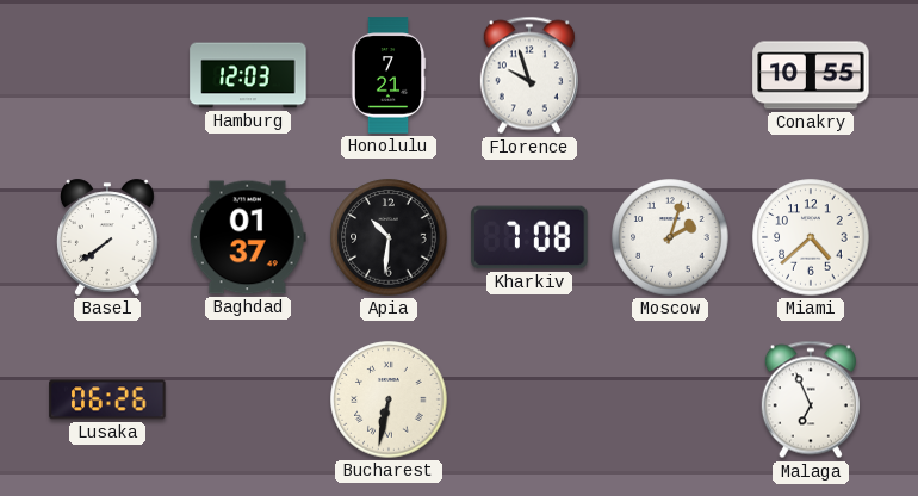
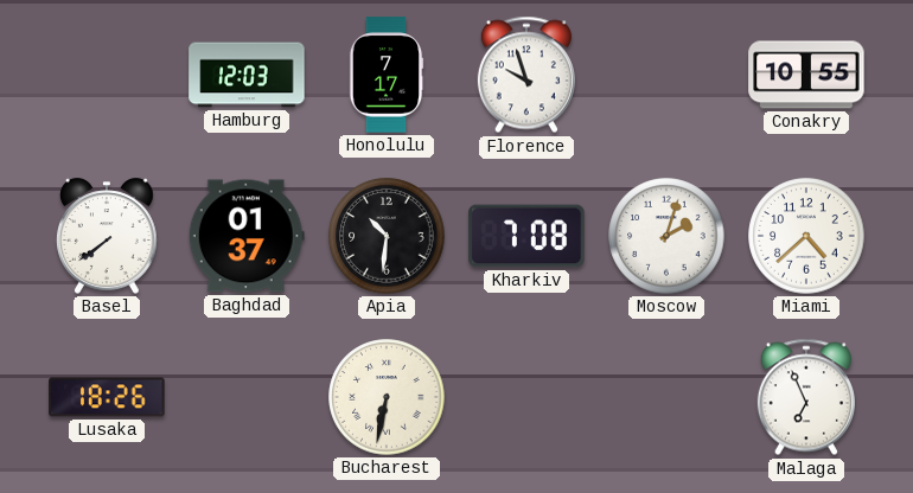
Honolulu: 7:21 -> 7:17 (387, 75)
Lusaka: 06:26 -> 18:26 (107, 397)
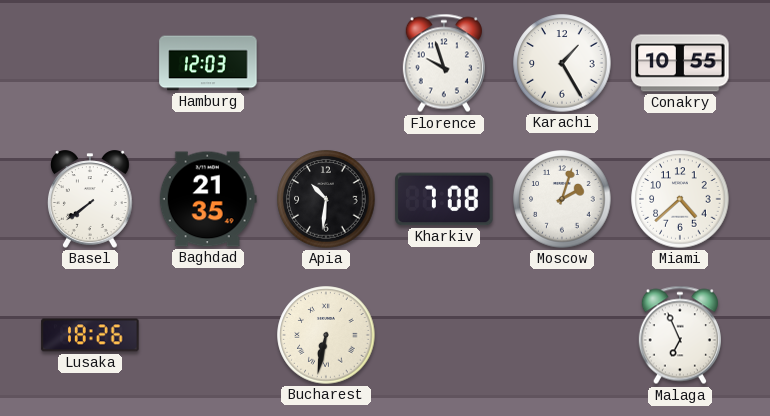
Honolulu: 7:17 -> none (387, 75)
Karachi: none -> 1:25 (562, 63)
Baghdad: 01:37 -> 21:35 (208, 199)
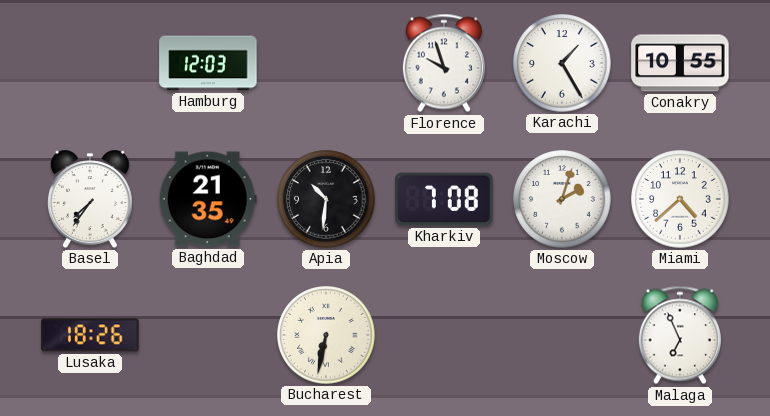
Basel: 7:39 -> 7:36 (90, 199)
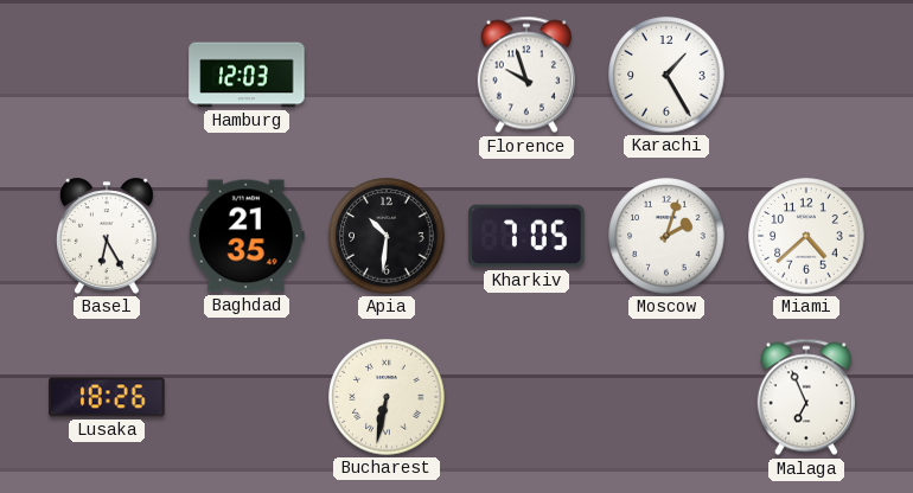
Conakry: 10:55 -> none (680, 63)
Basel: 7:36 -> 6:25 (107, 236)
Kharkiv: 7:08 -> 7:05 (526, 236)
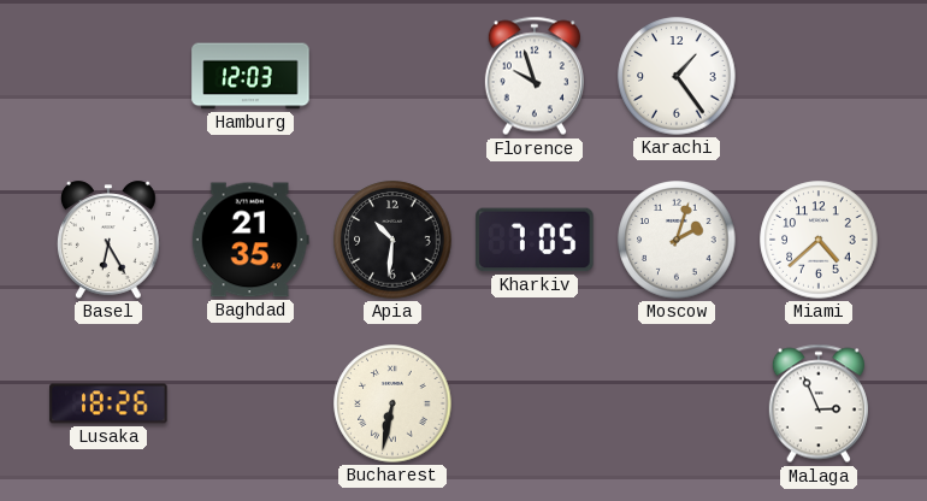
Karachi: 1:25 -> 1:24 (677, 76)
Malaga: 6:56 -> 2:56 (819, 403)
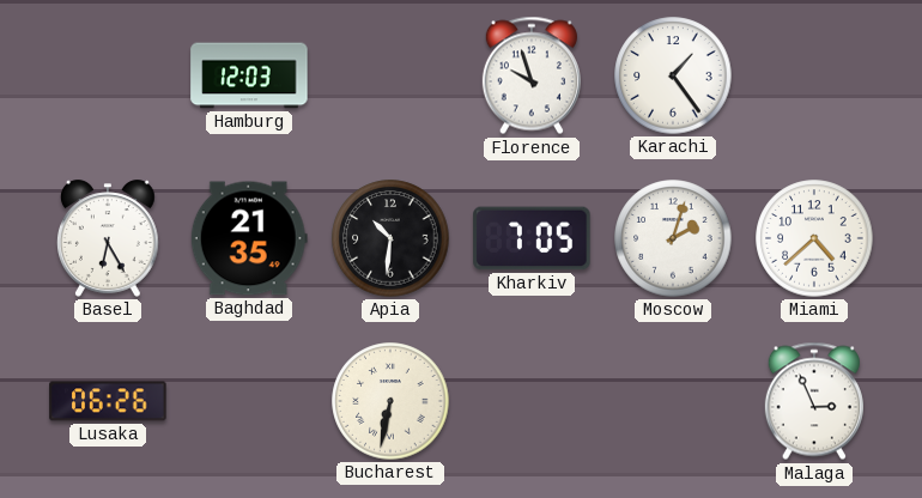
Lusaka: 18:26 -> 06:26 (108, 401)
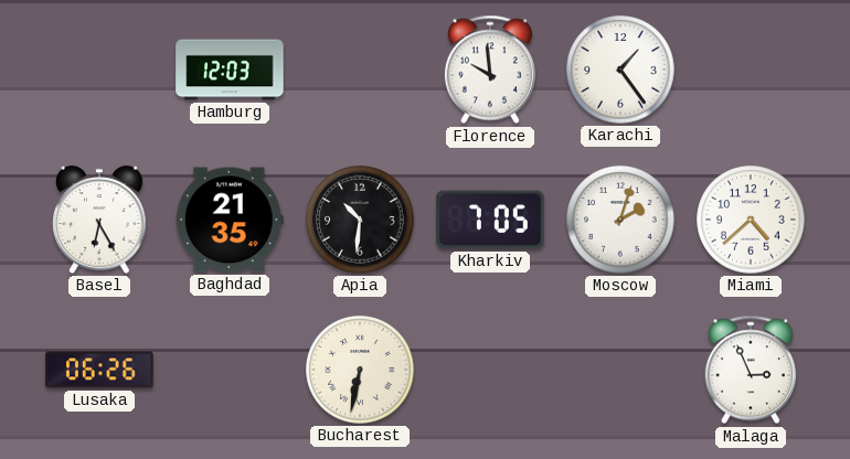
Florence: 9:57 -> 9:59 (490, 70)
